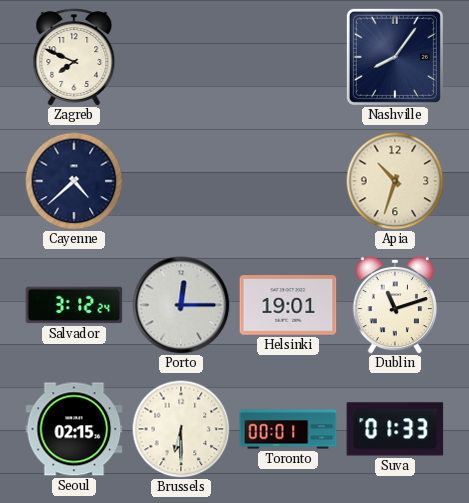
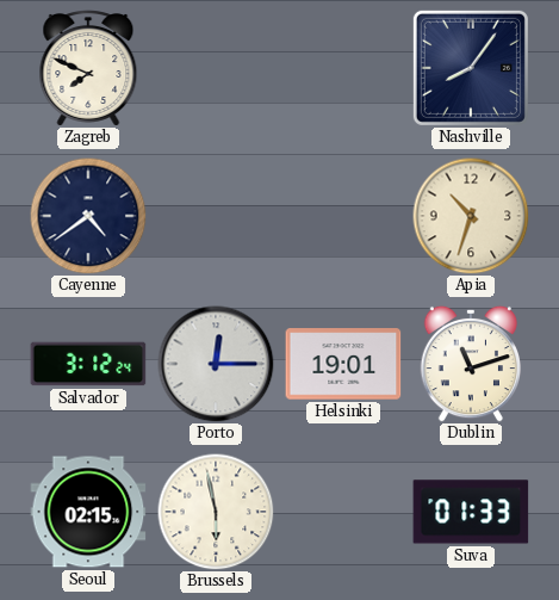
Cayenne: 4:38 -> 4:39 (88, 216)
Brussels: 6:30 -> 5:58 (216, 512)
Toronto: 00:01 -> none (288, 429)
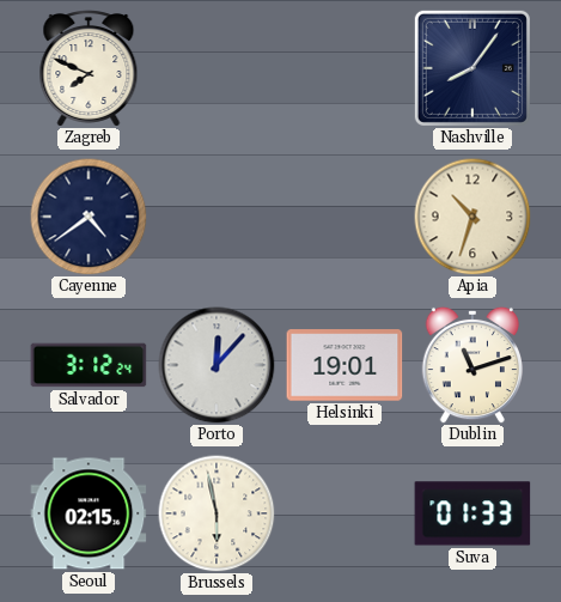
Porto: 12:15 -> 12:07 (217, 365)
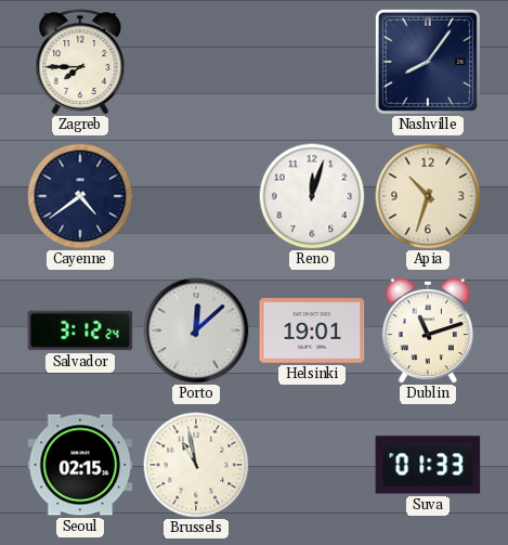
Zagreb: 7:49 -> 7:45 (80, 63)
Reno: none -> 12:03 (312, 196)
Porto: 12:07 -> 12:08 (196, 330)
Brussels: 5:58 -> 10:58 (196, 465)
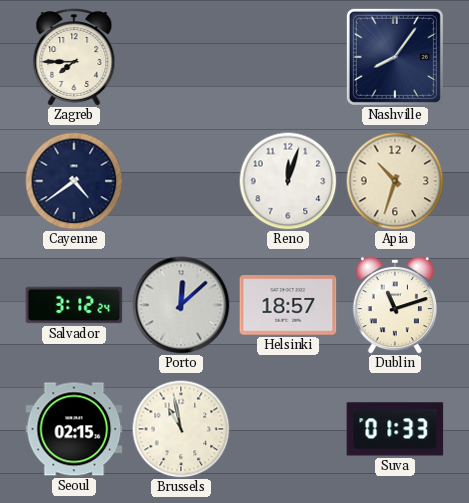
Helsinki: 19:01 -> 18:57 (288, 305)
